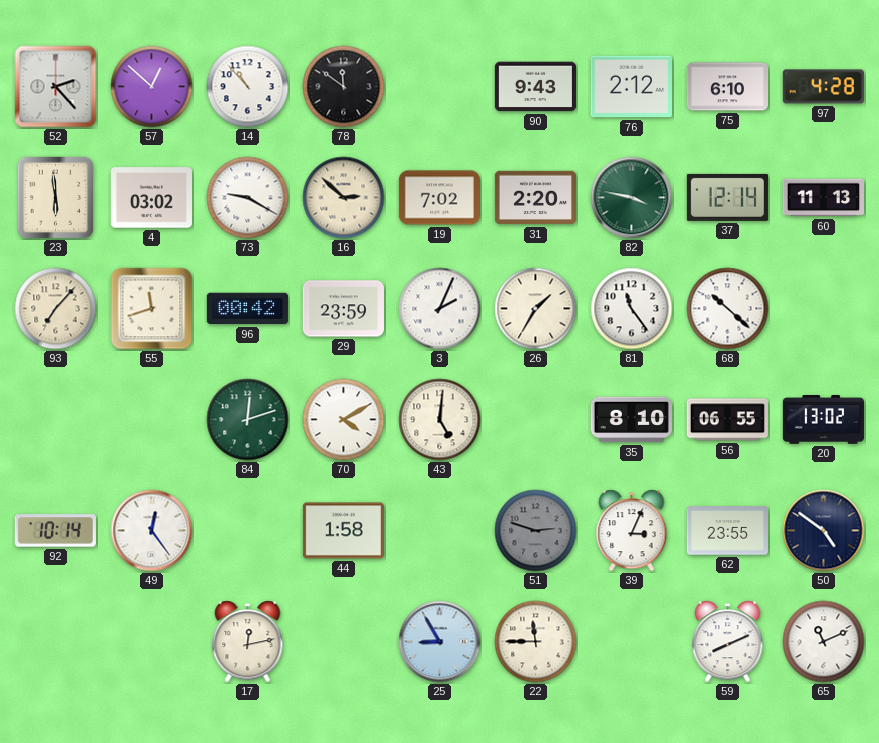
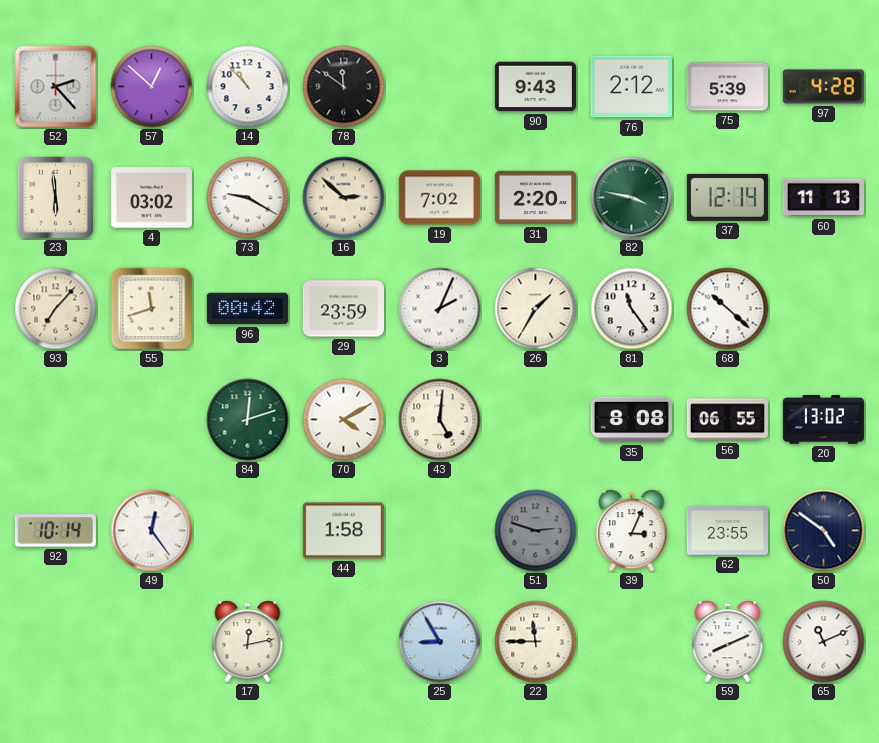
75: 6:10 -> 5:39 (727, 87)
35: 8:10 -> 8:08 (631, 420)
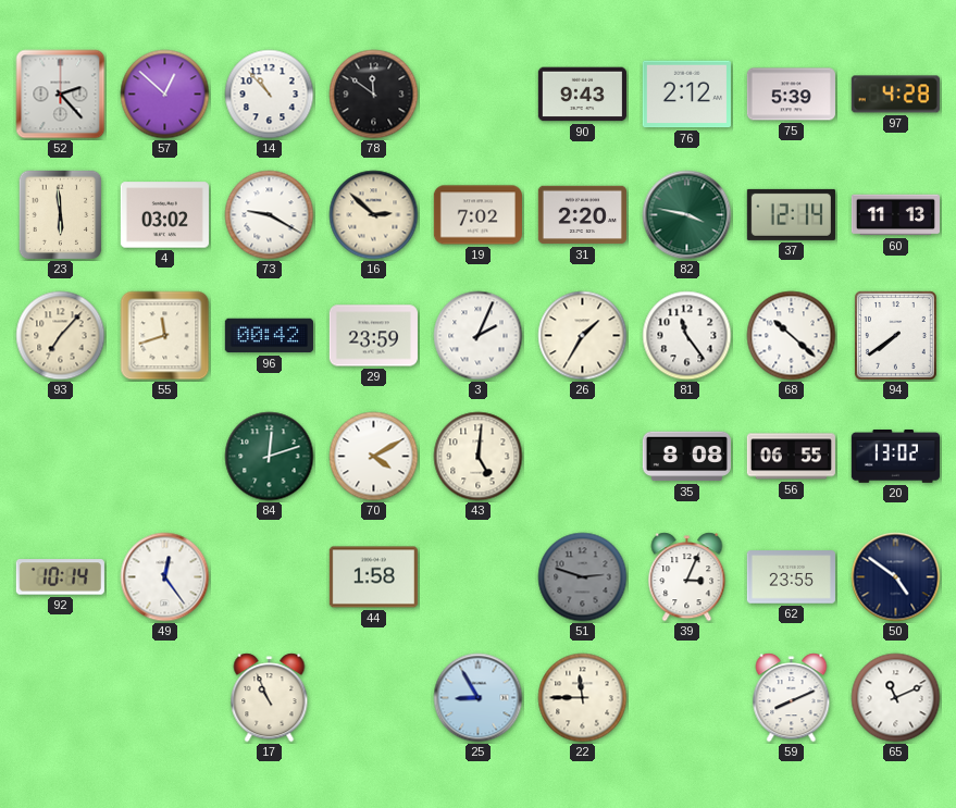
94: none -> 7:39 (895, 335)
17: 12:13 -> 10:56 (270, 698)
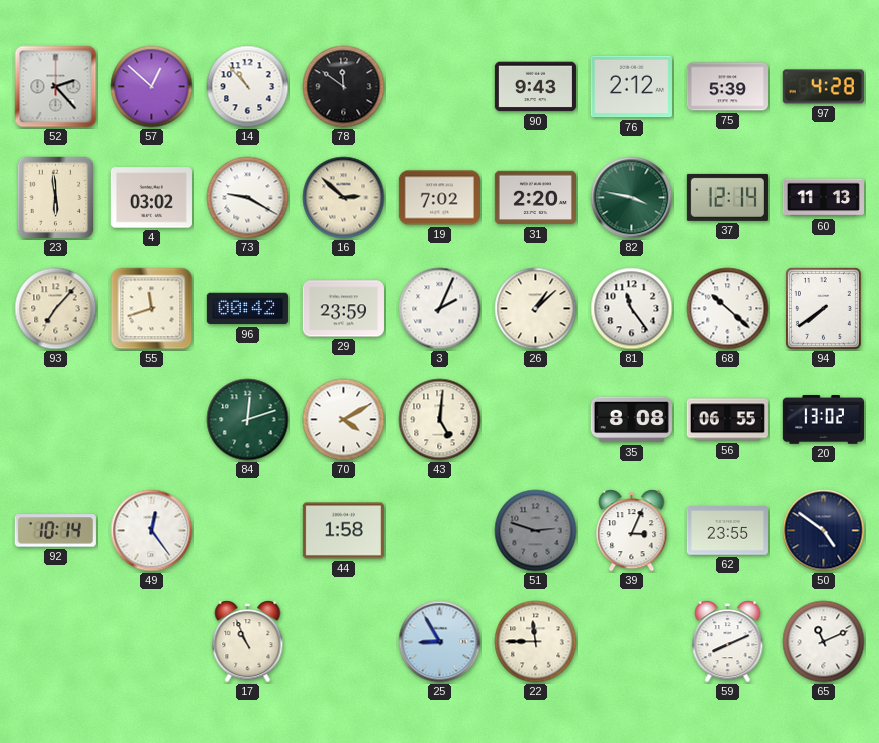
26: 1:35 -> 1:08 (536, 309)
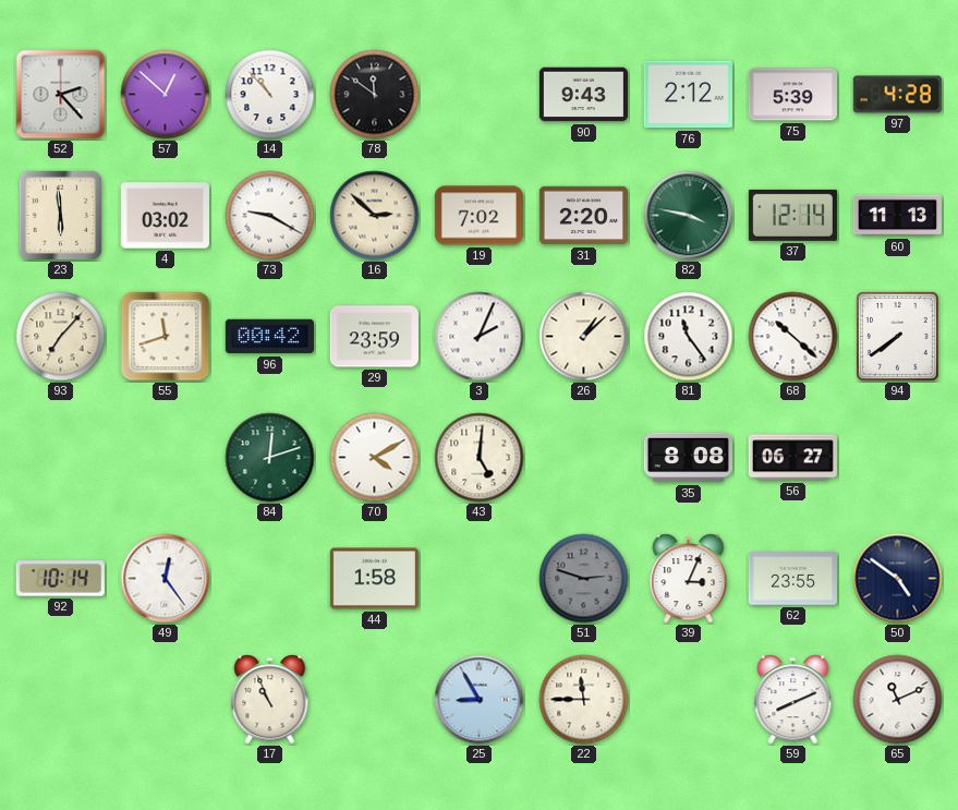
56: 06:55 -> 06:27 (792, 458)
20: 13:02 -> none (823, 420)
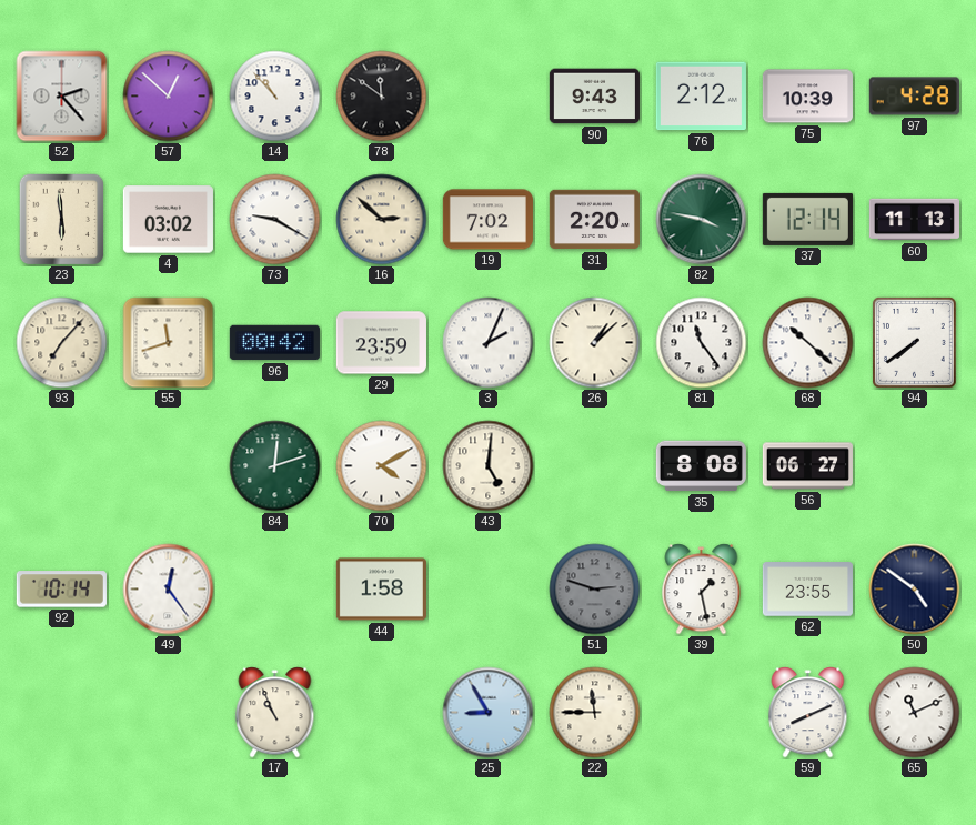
75: 5:39 -> 10:39 (807, 97)
39: 3:04 -> 1:28 (702, 590)
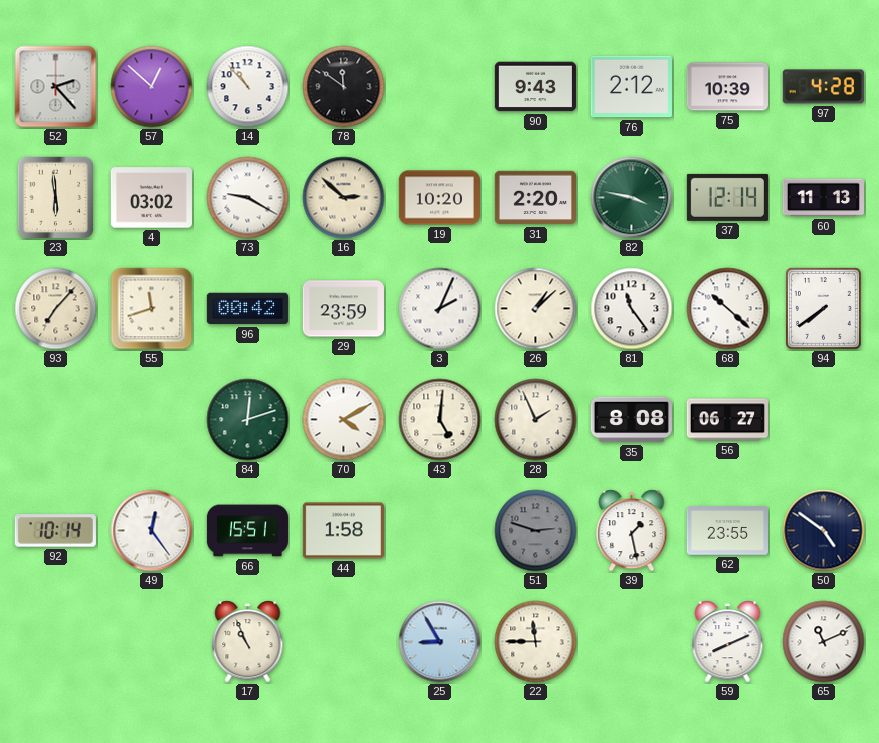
19: 7:02 -> 10:20 (439, 198)
28: none -> 1:56 (536, 420)
66: none -> 15:51 (247, 531)
